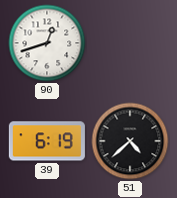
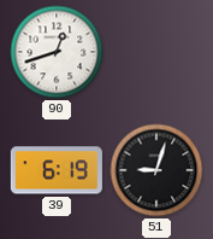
51: 4:38 -> 9:03 (156, 170)
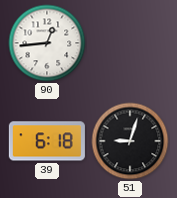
90: 12:42 -> 12:44 (47, 43)
39: 6:19 -> 6:18 (47, 141)
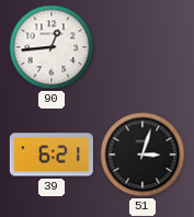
39: 6:18 -> 6:21 (52, 155)
51: 9:03 -> 3:03 (142, 155)
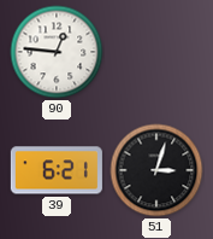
90: 12:44 -> 12:46 (57, 52)
